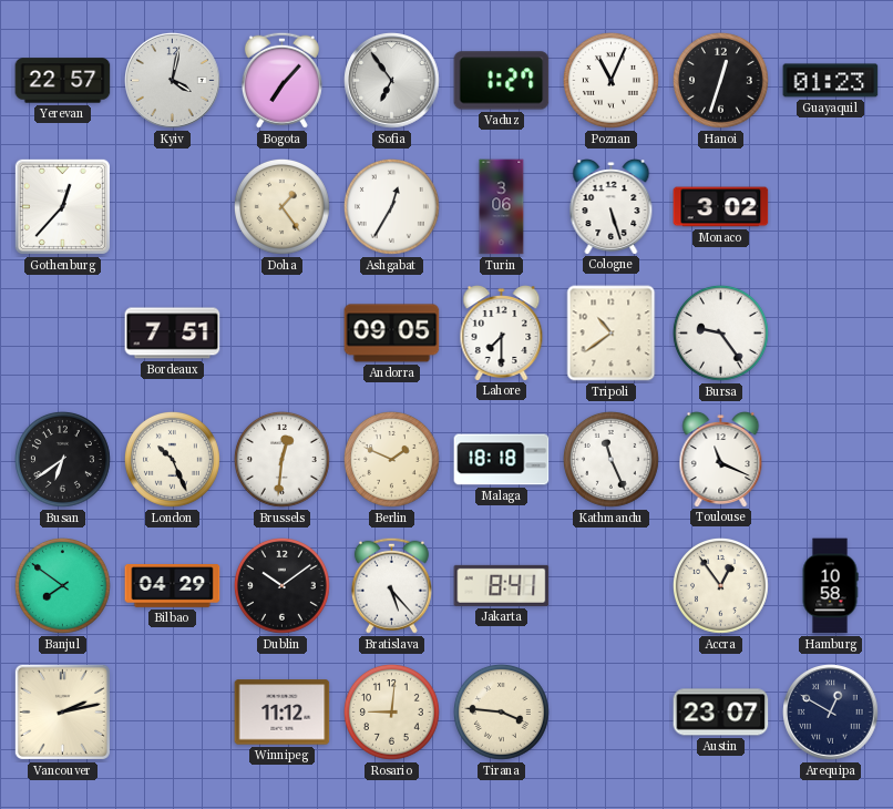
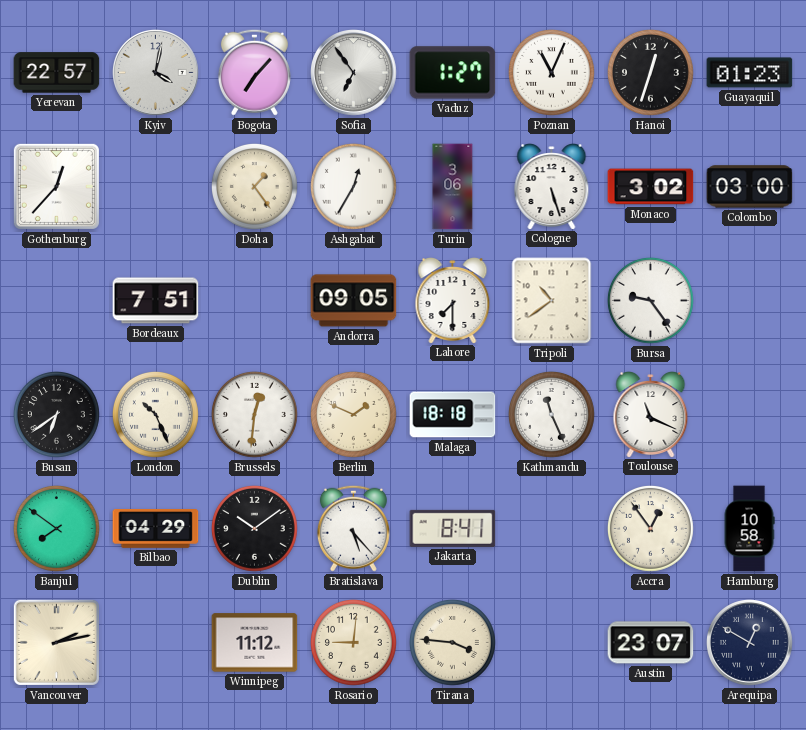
Colombo: none -> 03:00 (750, 187)
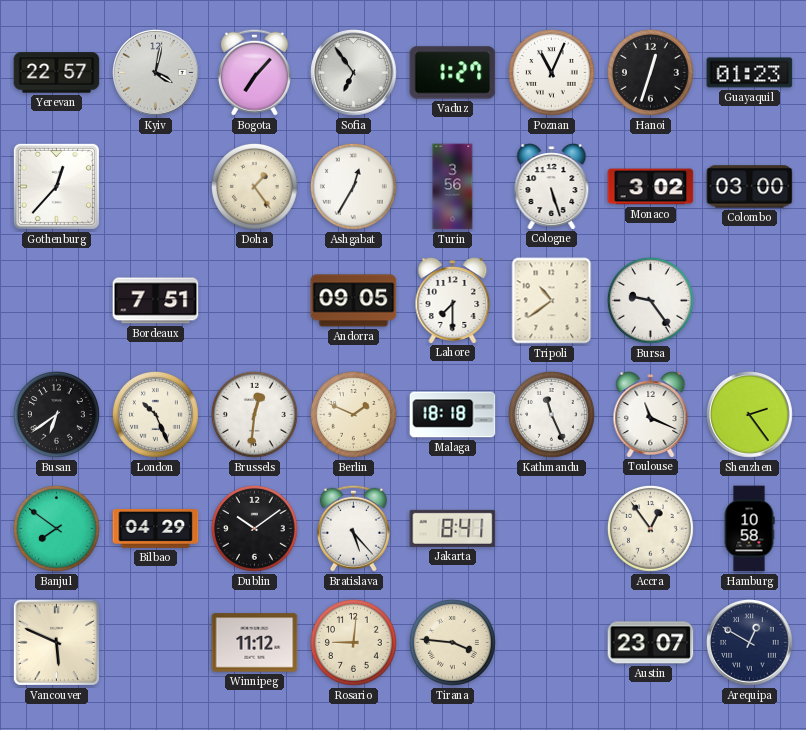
Turin: 3:06 -> 3:56 (453, 187)
Shenzhen: none -> 2:24 (750, 415)
Vancouver: 2:13 -> 5:49 (56, 642)
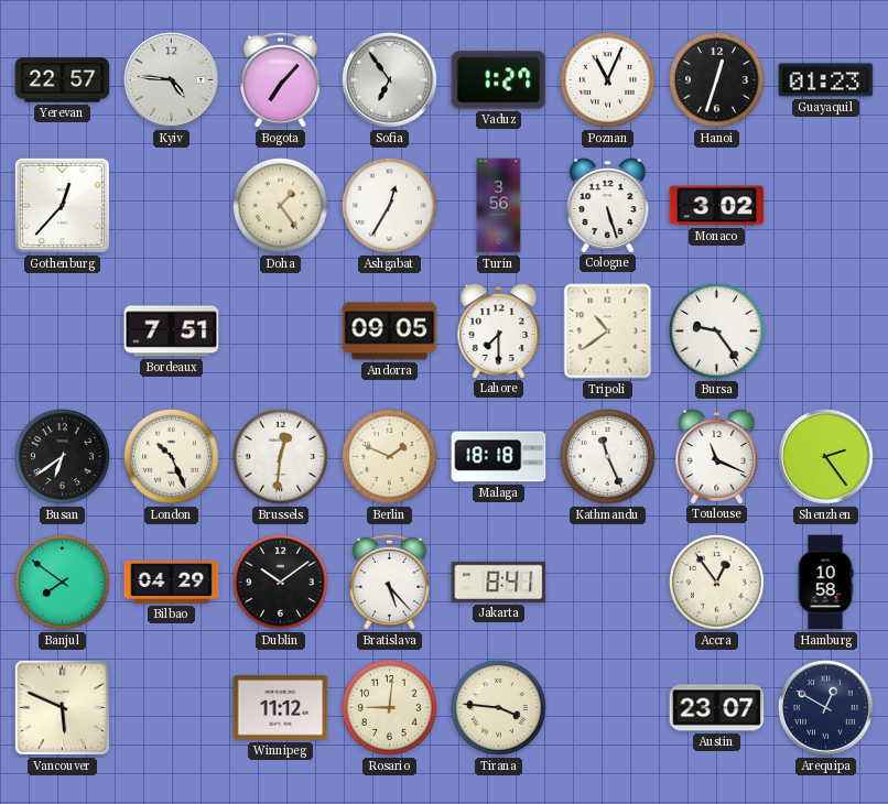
Kyiv: 4:02 -> 4:46 (172, 80)
Colombo: 03:00 -> none (750, 187)
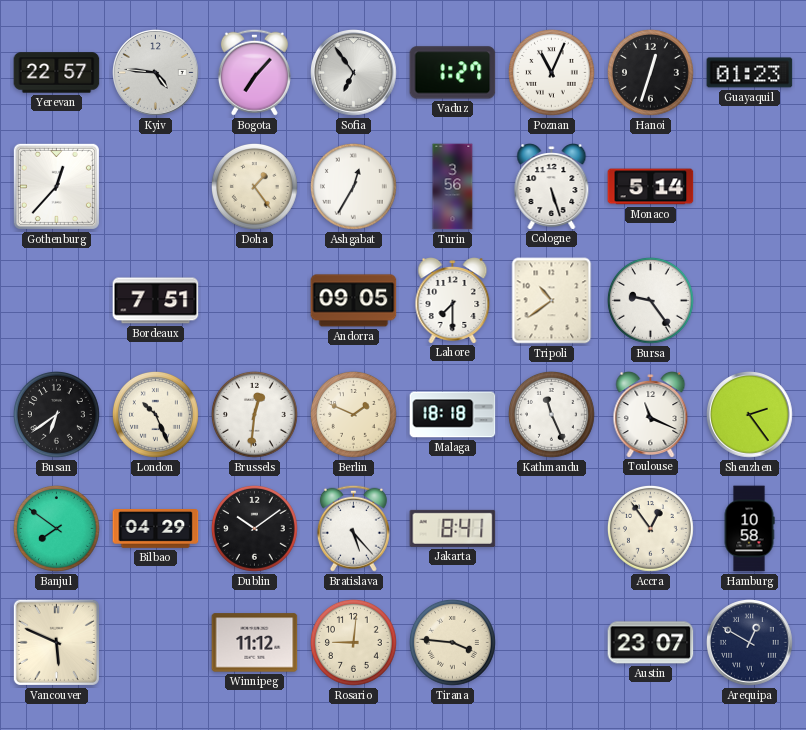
Monaco: 3:02 -> 5:14 (651, 187)
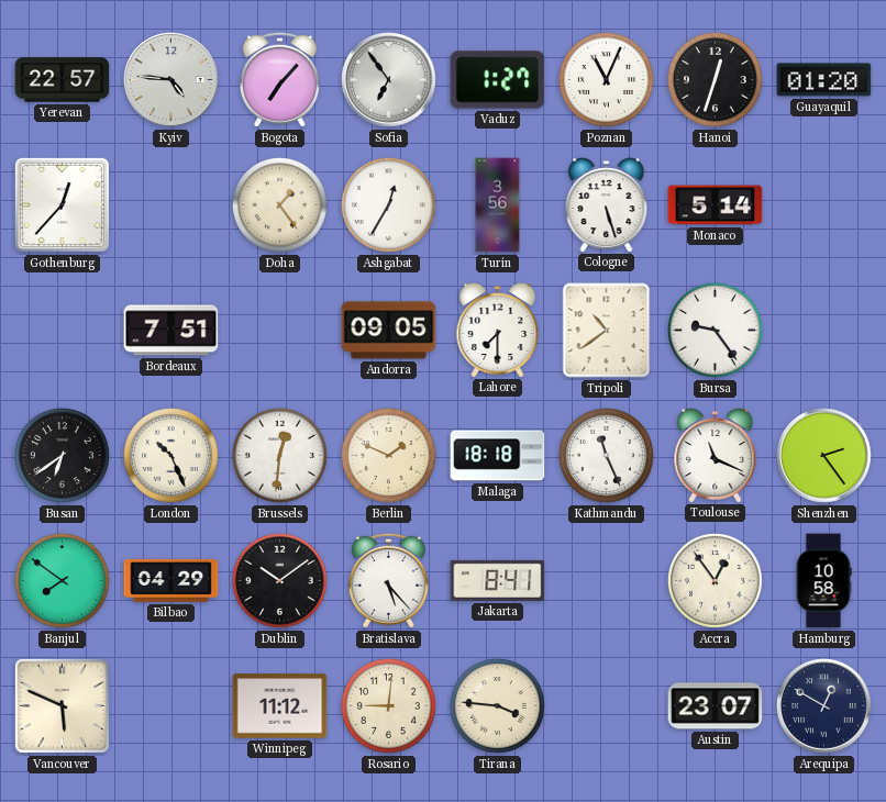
Guayaquil: 01:23 -> 01:20 (824, 80)
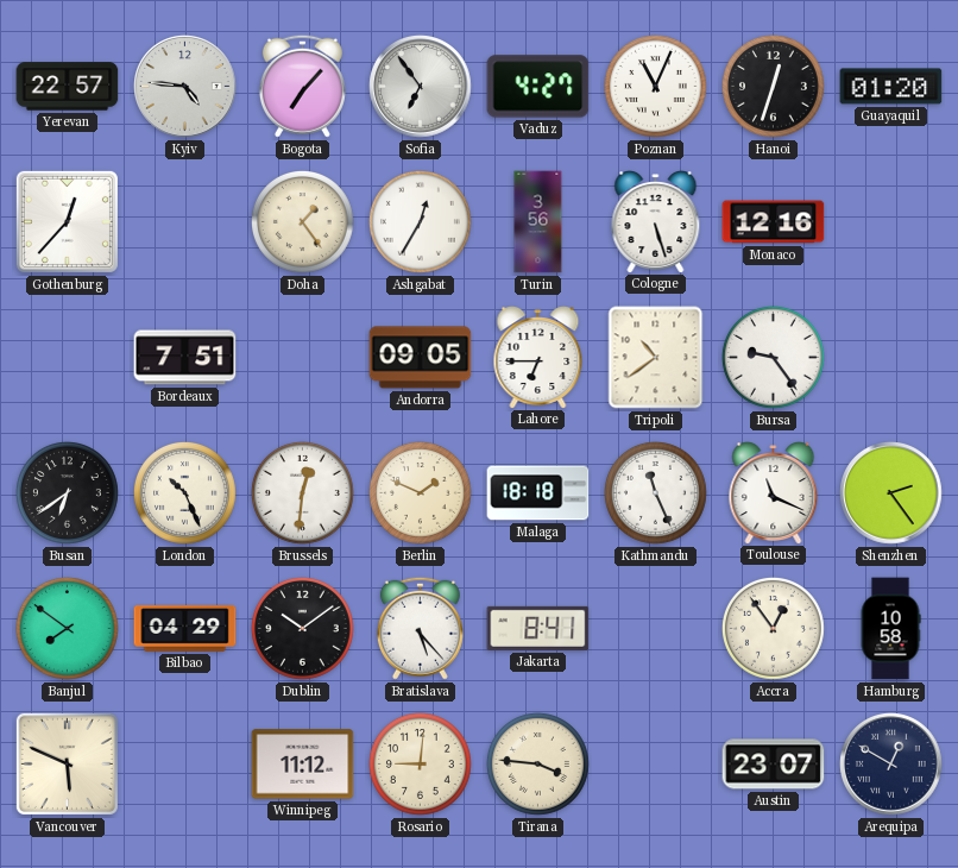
Vaduz: 1:27 -> 4:27 (538, 87)
Monaco: 5:14 -> 12:16 (774, 222)
Lahore: 7:30 -> 6:45 (538, 358)
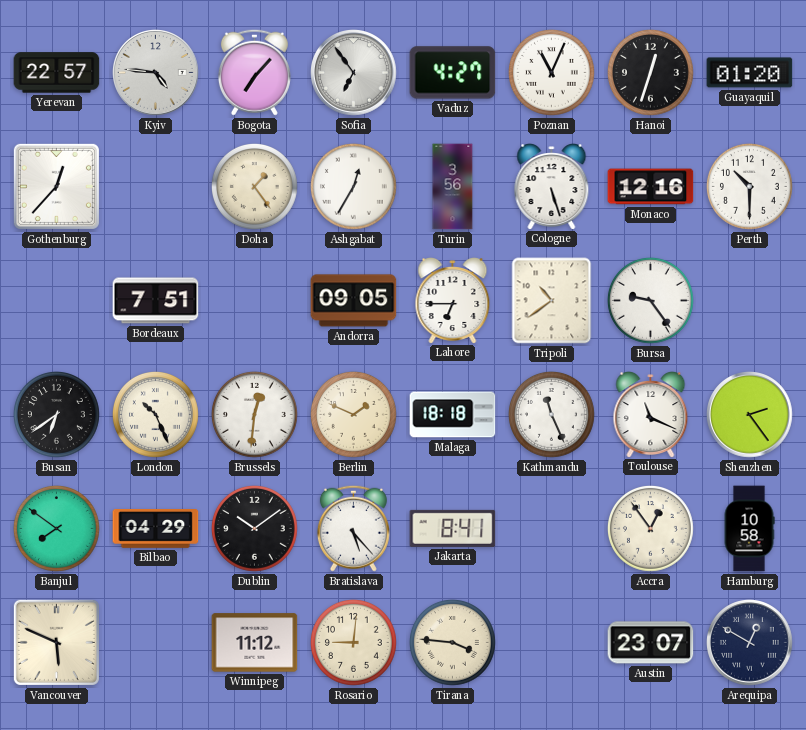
Perth: none -> 10:30 (750, 187)
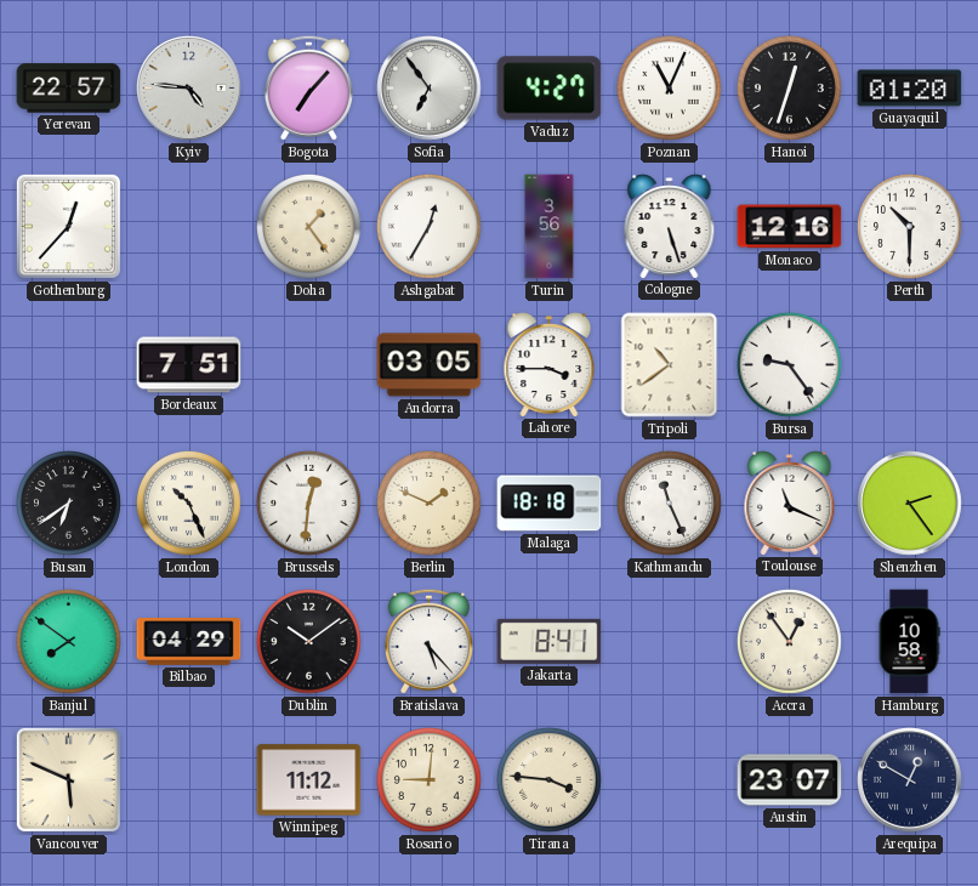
Andorra: 09:05 -> 03:05 (430, 365)
Lahore: 6:45 -> 3:45 (550, 365)
